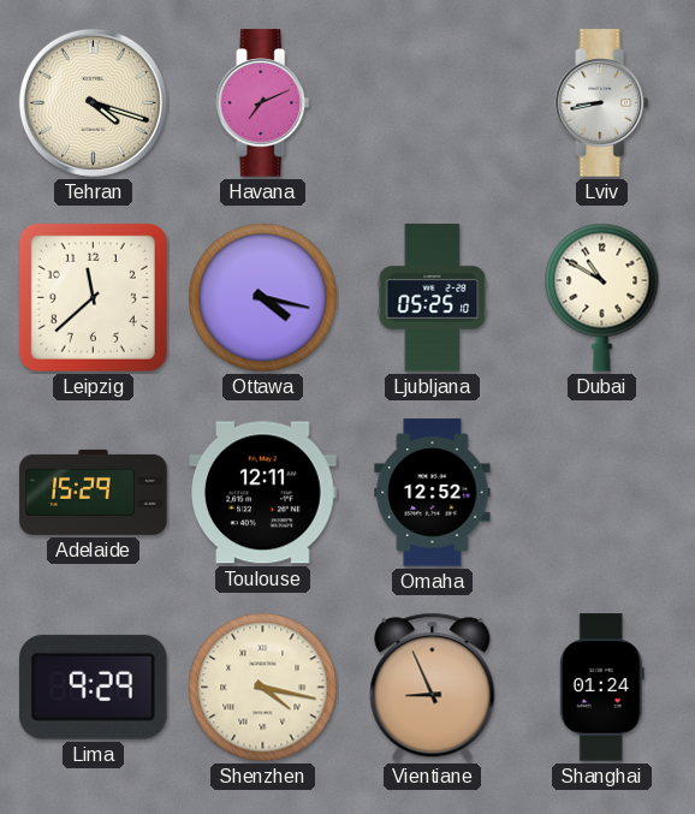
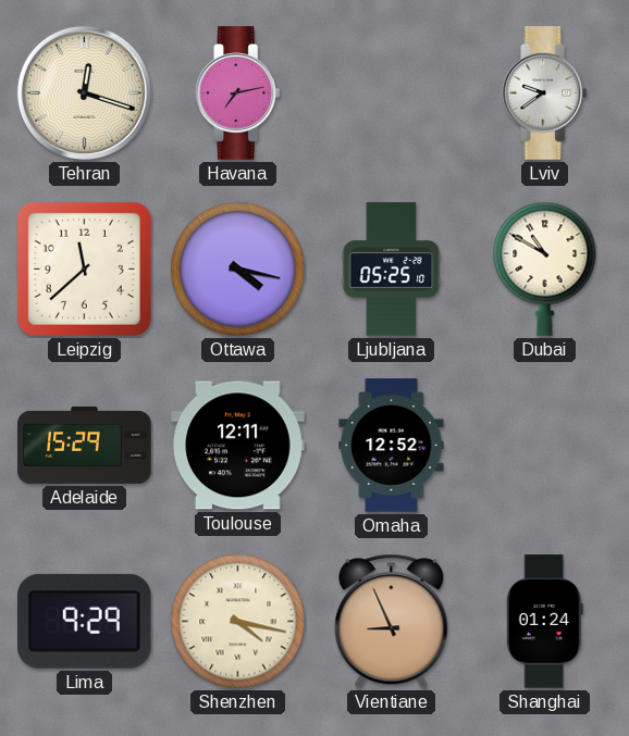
Tehran: 4:18 -> 12:18 (84, 92)
Havana: 7:11 -> 7:13 (238, 93)
Lviv: 8:43 -> 9:39 (545, 93)
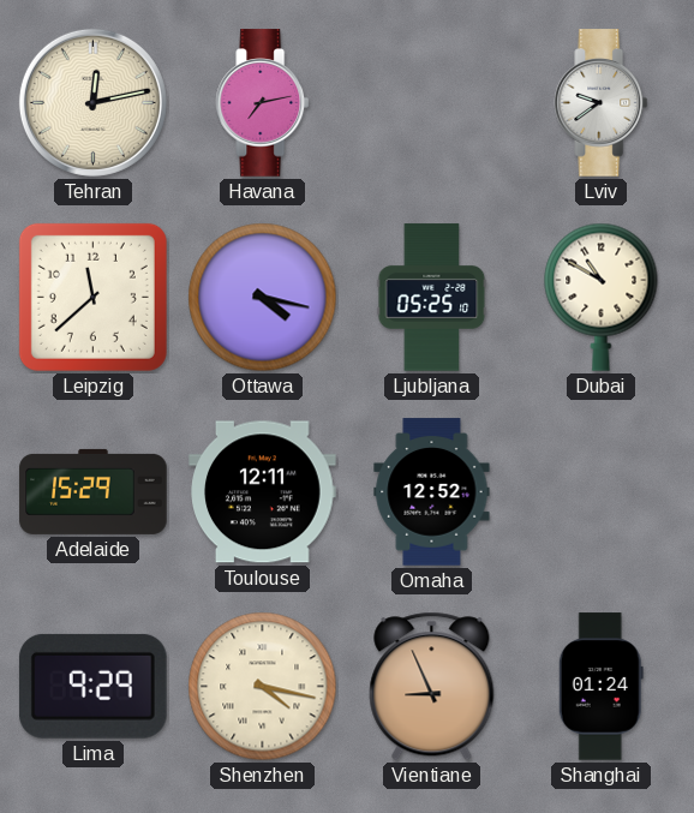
Tehran: 12:18 -> 12:13 (92, 102)
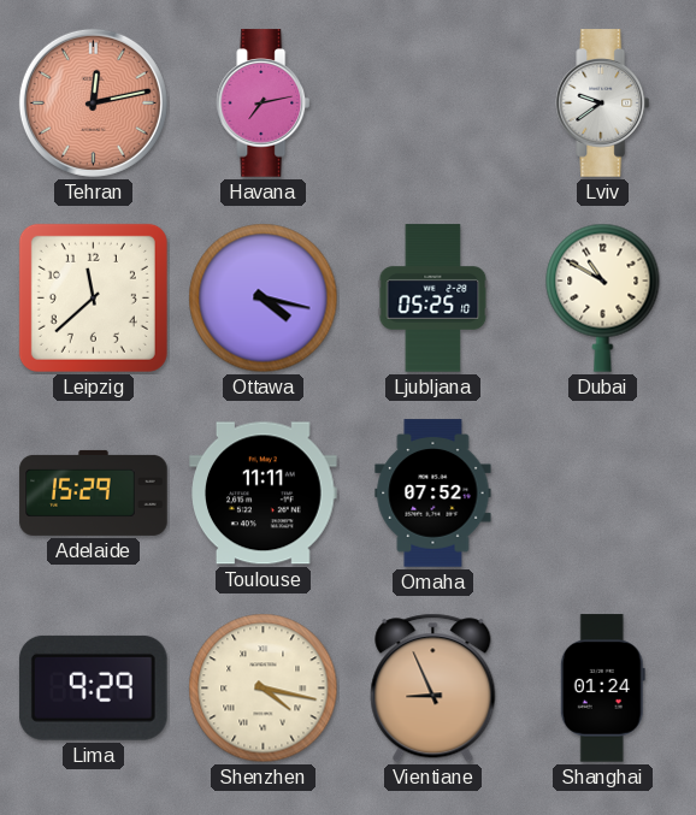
Tehran dial: cream -> salmon (93, 102)
Toulouse: 12:11 -> 11:11 (264, 494)
Omaha: 12:52 -> 07:52 (433, 494)
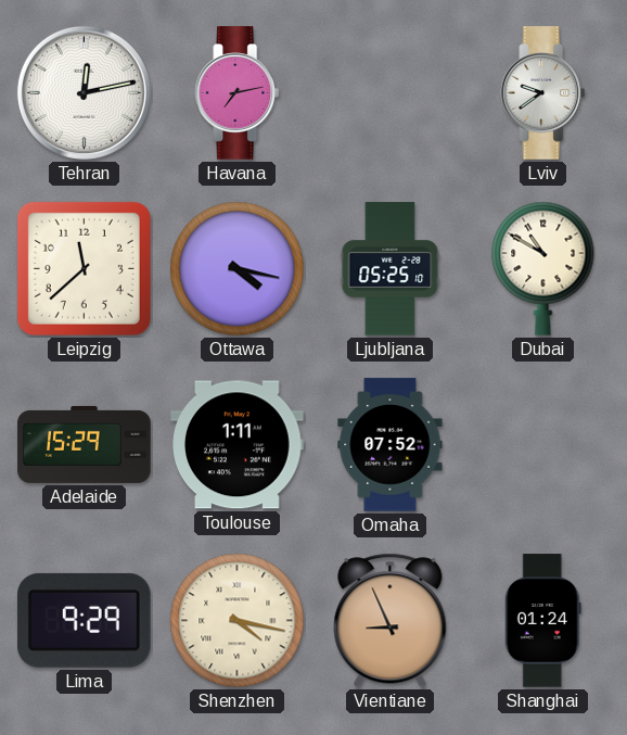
Tehran dial: salmon -> white (84, 92)
Toulouse: 11:11 -> 1:11 (238, 445)
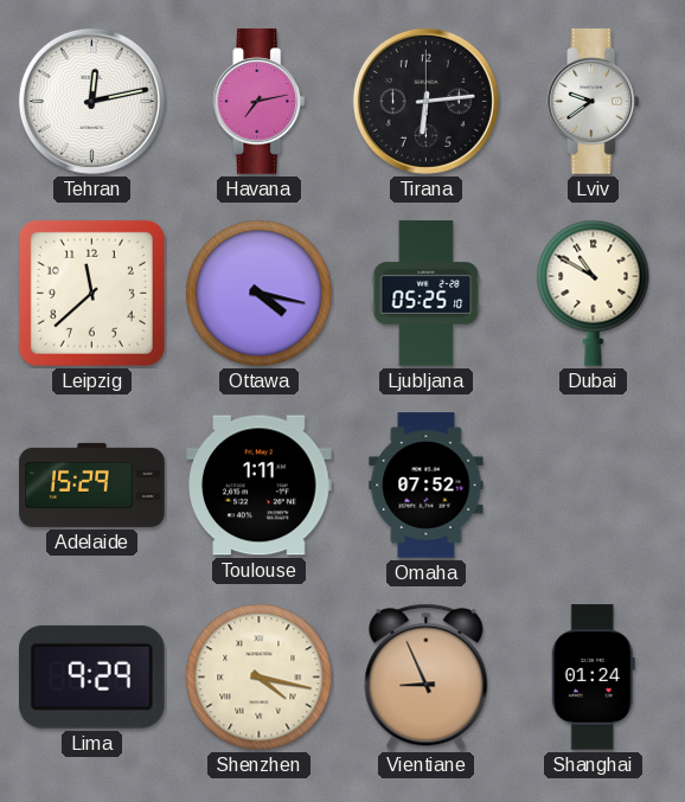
Tirana: none -> 6:14 (425, 101)
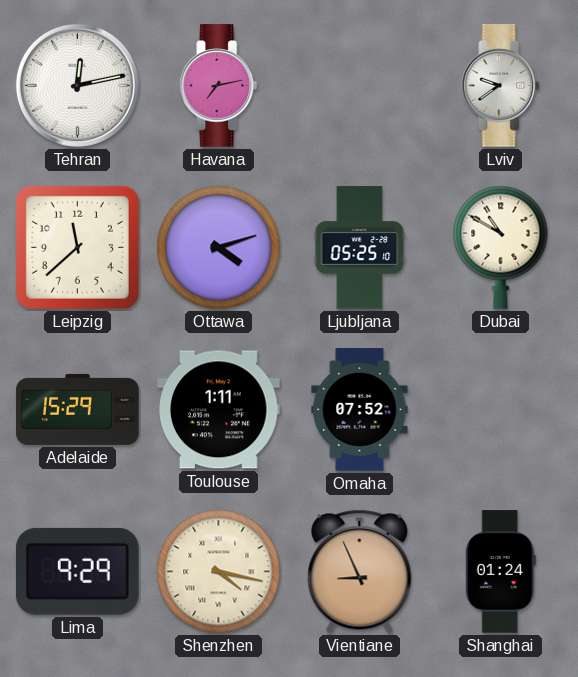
Tirana: 6:14 -> none (425, 101)
Ottawa: 4:17 -> 4:12 (219, 248)
